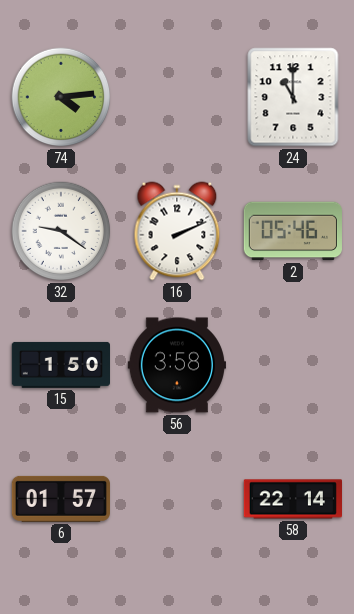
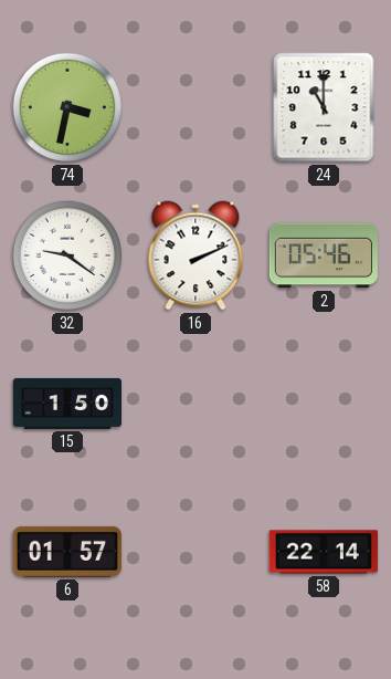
74: 4:14 -> 3:32 (67, 107)
56: 3:58 -> none (176, 365)
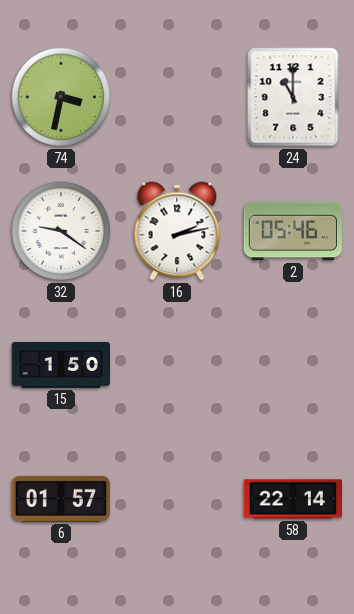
16: 2:11 -> 2:13 (177, 231)
